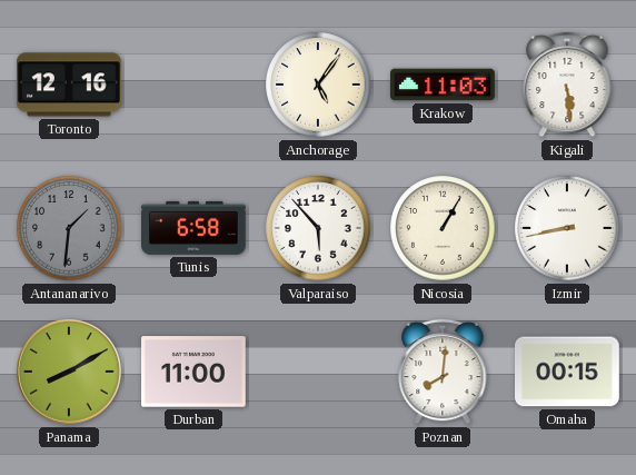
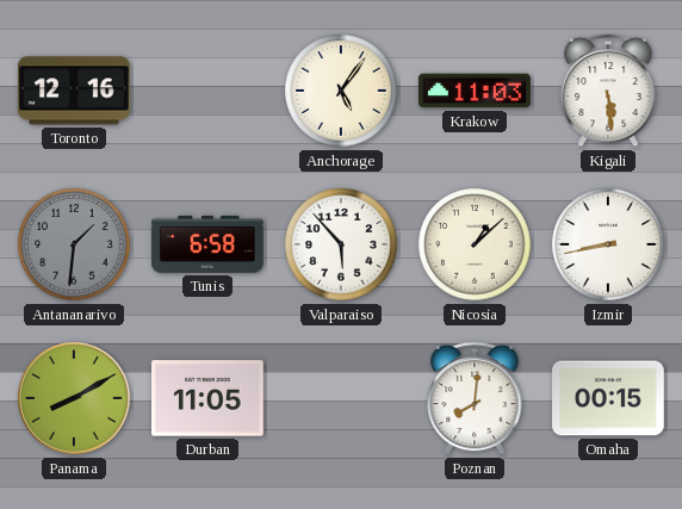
Nicosia: 1:05 -> 1:08 (475, 244)
Durban: 11:00 -> 11:05 (209, 398)
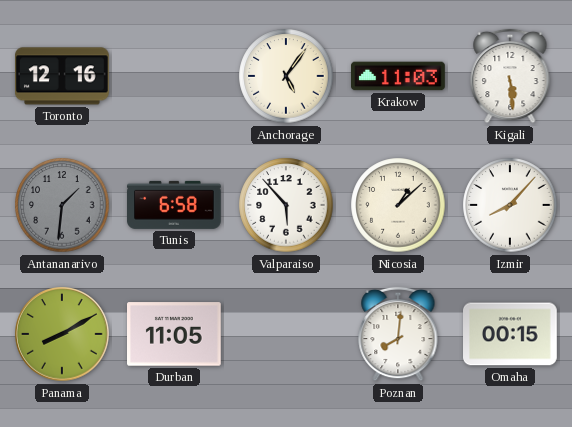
Izmir: 8:43 -> 8:07 (510, 205)
